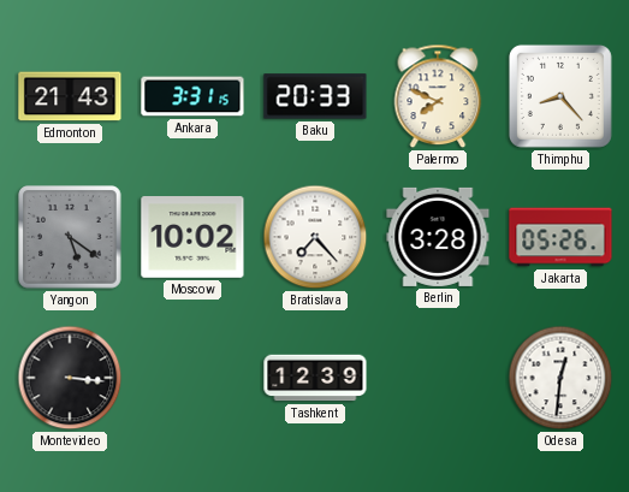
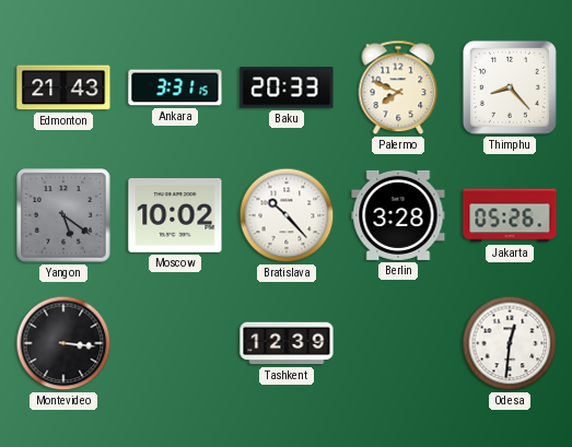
Bratislava: 7:23 -> 10:23 (287, 215)
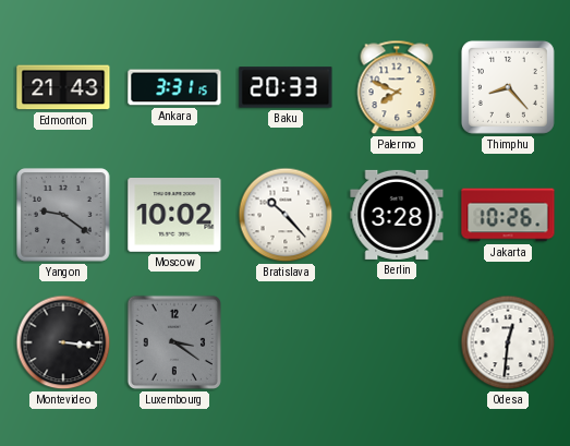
Yangon: 5:21 -> 9:21 (63, 215)
Jakarta: 05:26 -> 10:26 (508, 215)
Luxembourg: none -> 3:21 (174, 342)
Tashkent: 12:39 -> none (287, 343)
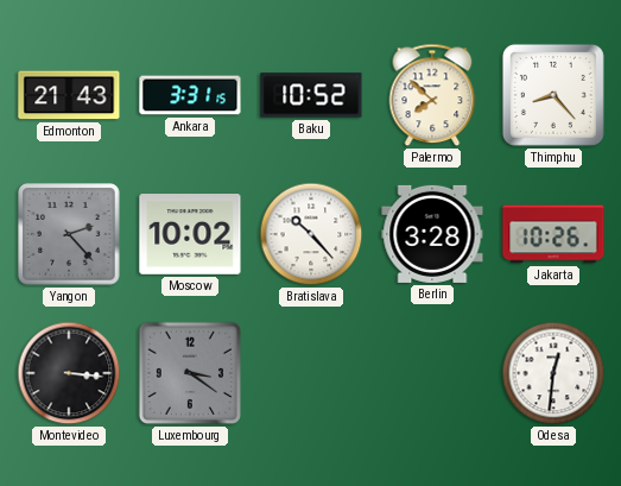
Baku: 20:33 -> 10:52 (311, 95)
Palermo: 7:49 -> 7:52 (432, 95)
Yangon: 9:21 -> 2:23 (69, 234)
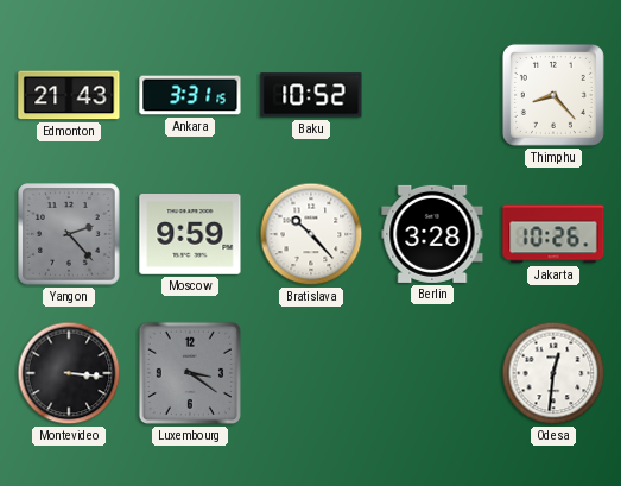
Palermo: 7:52 -> none (432, 95)
Moscow: 10:02 -> 9:59 (190, 235)
